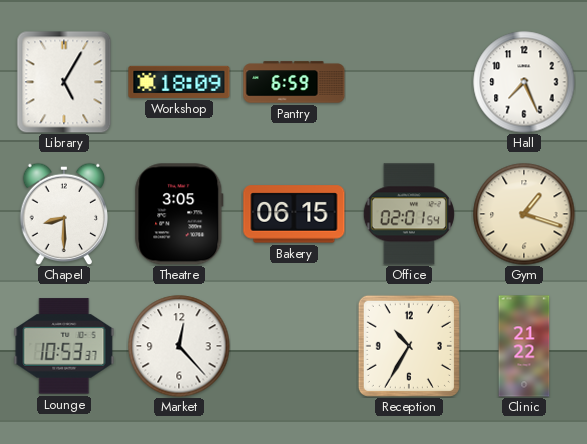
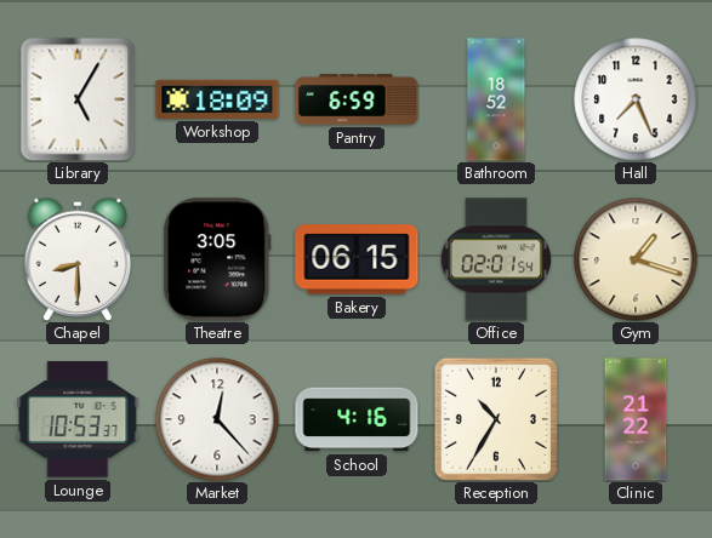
Bathroom: none -> 18:52 (496, 99)
School: none -> 4:16 (357, 419)
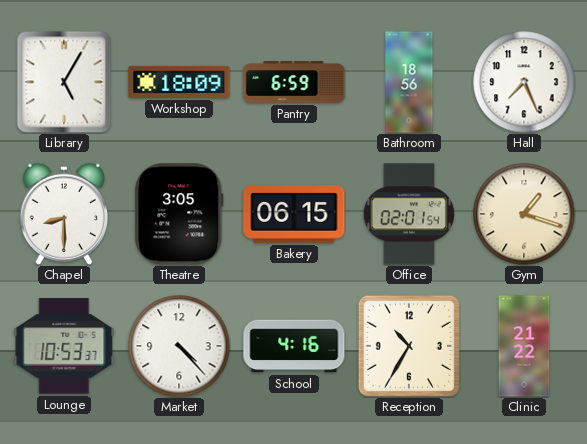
Bathroom: 18:52 -> 18:56 (409, 82)
Market: 12:23 -> 4:23 (179, 346)
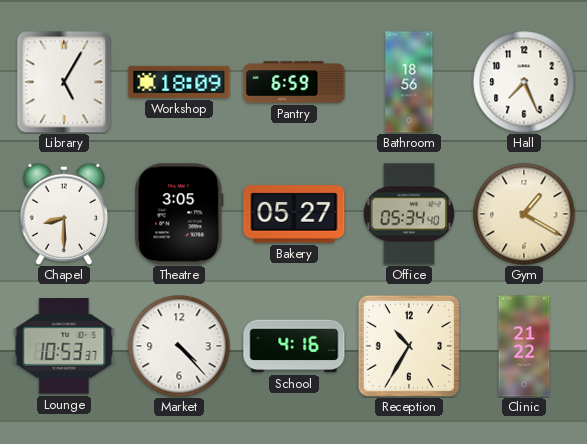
Bakery: 06:15 -> 05:27 (294, 214)
Office: 02:01 -> 05:34 (409, 214)
Gym: 1:18 -> 1:20 (524, 214)
